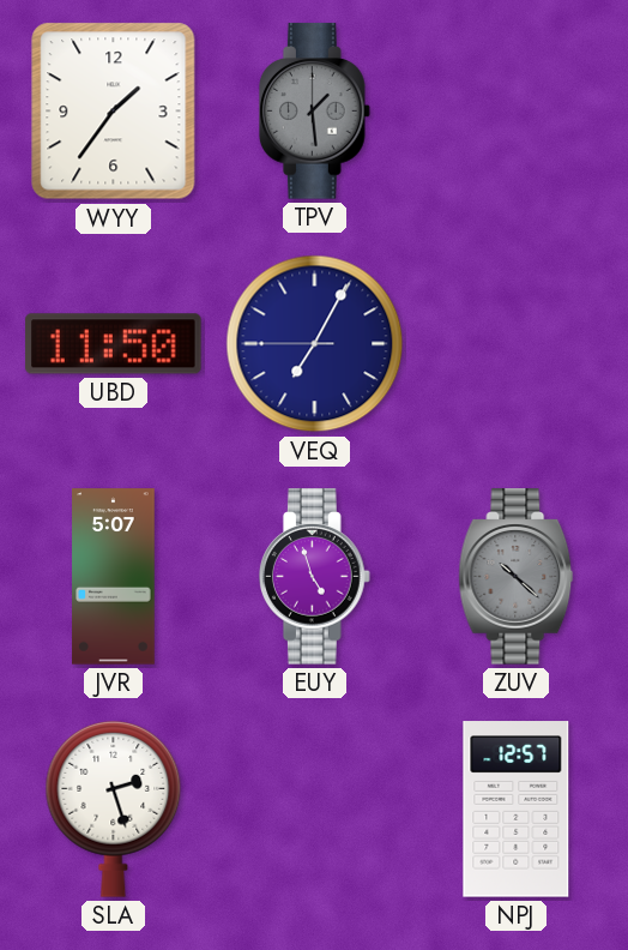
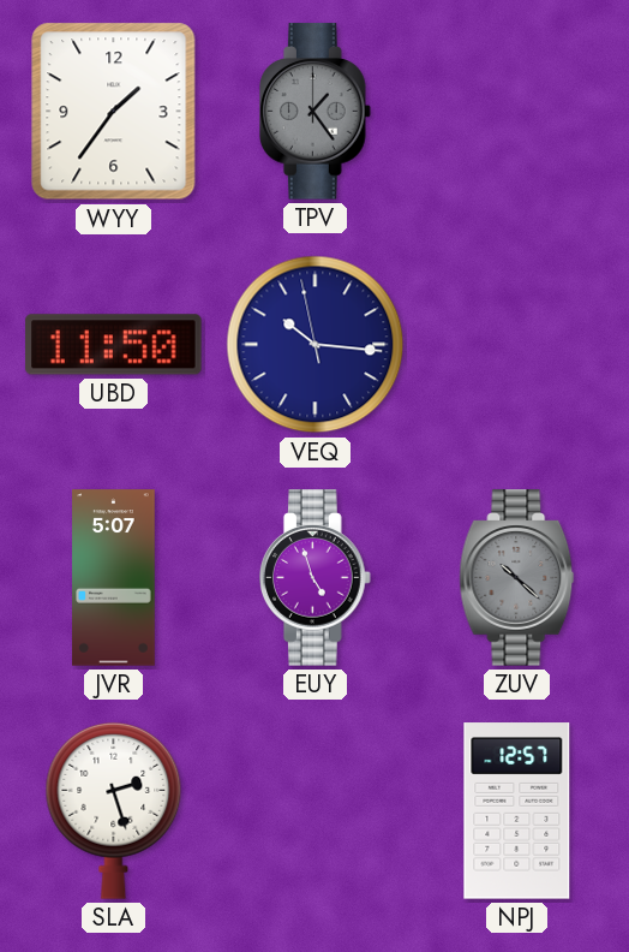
TPV: 1:29 -> 1:24 (316, 112)
VEQ: 7:04 -> 10:15 (316, 345)
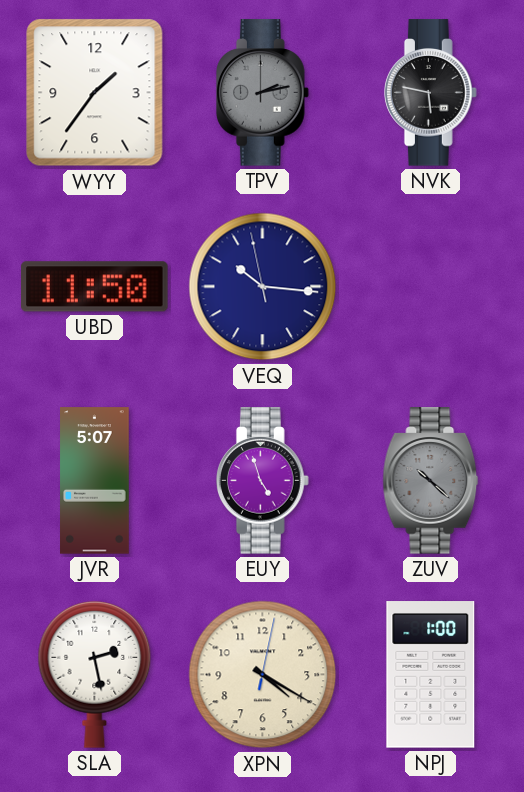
TPV: 1:24 -> 2:13 (263, 93)
NVK: none -> 5:47 (431, 93)
SLA: 2:27 -> 2:28 (95, 674)
XPN: none -> 4:20 (263, 675)
NPJ: 12:57 -> 1:00 (431, 675)
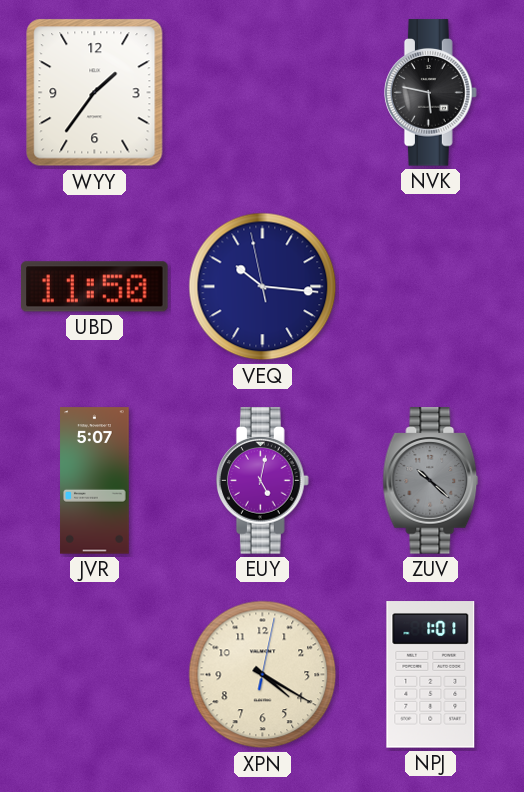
TPV: 2:13 -> none (263, 93)
EUY: 4:57 -> 5:02 (263, 481)
SLA: 2:28 -> none (95, 674)
NPJ: 1:00 -> 1:01 (431, 675)
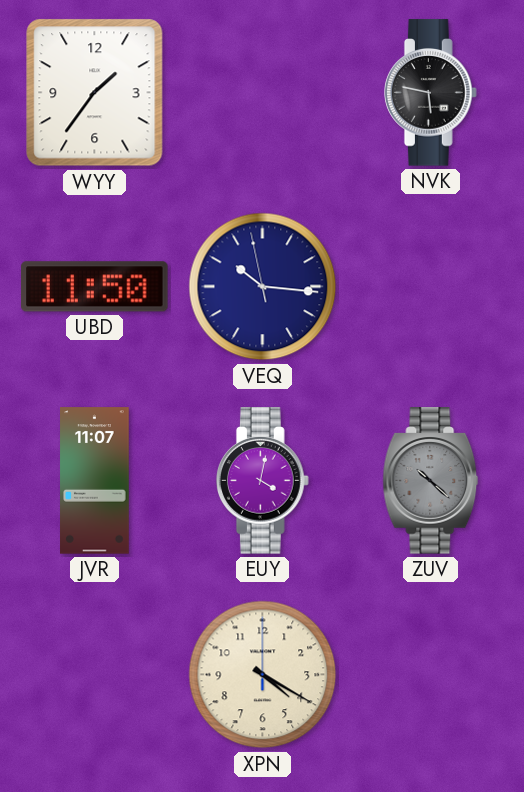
JVR: 5:07 -> 11:07 (95, 481)
EUY: 5:02 -> 4:02 (263, 481)
XPN: 4:20:02 -> 4:20:00 (263, 675)
NPJ: 1:01 -> none (431, 675)
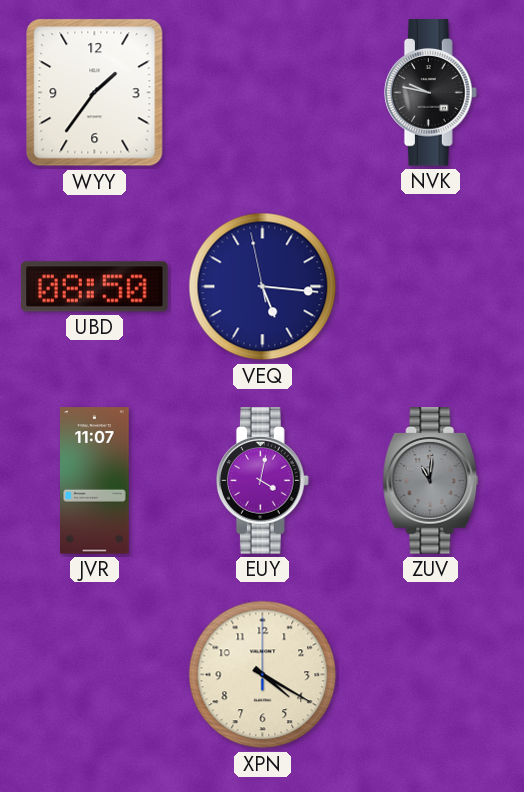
NVK: 5:47 -> 9:47 (431, 93)
UBD: 11:50 -> 08:50 (95, 287)
VEQ: 10:15 -> 5:15 (263, 287)
ZUV: 10:22 -> 11:01 (431, 481)
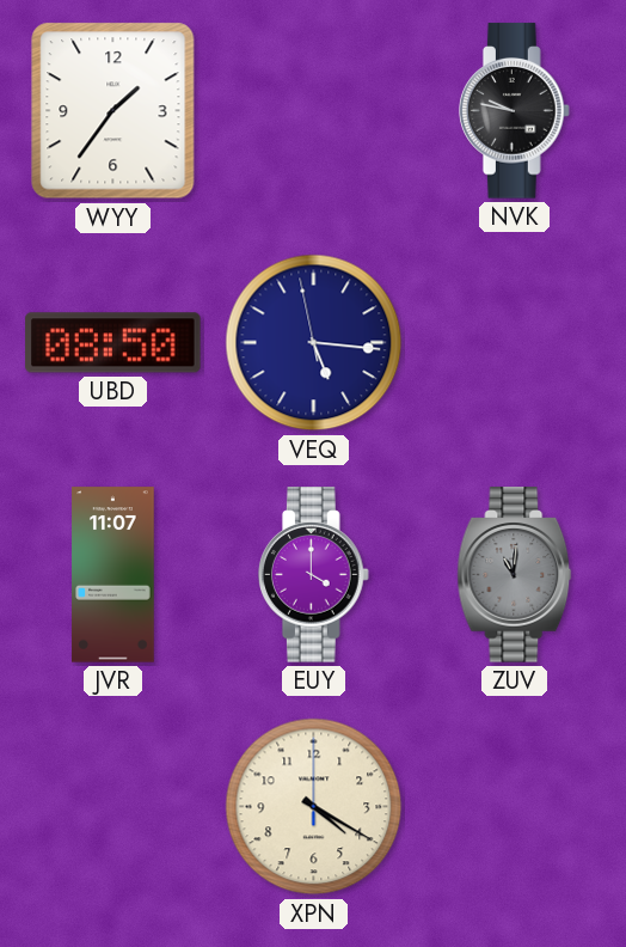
EUY: 4:02 -> 4:00 (314, 575)
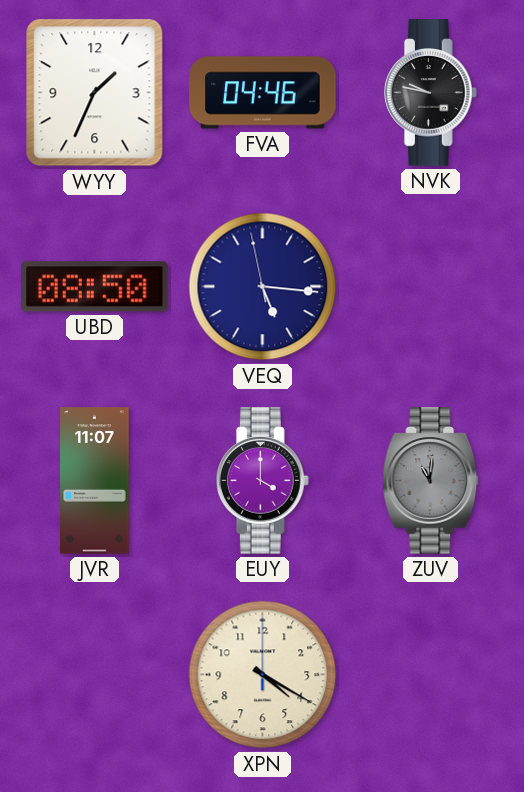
WYY: 1:36 -> 1:34 (95, 93)
FVA: none -> 04:46 (263, 93)
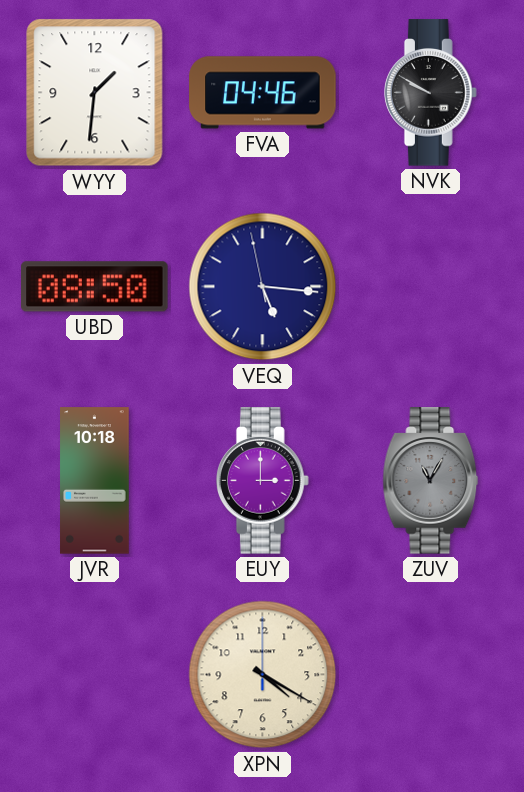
WYY: 1:34 -> 1:31 (95, 93)
NVK: 9:47 -> 9:50 (431, 93)
JVR: 11:07 -> 10:18 (95, 481)
EUY: 4:00 -> 3:00 (263, 481)
ZUV: 11:01 -> 11:05 (431, 481)
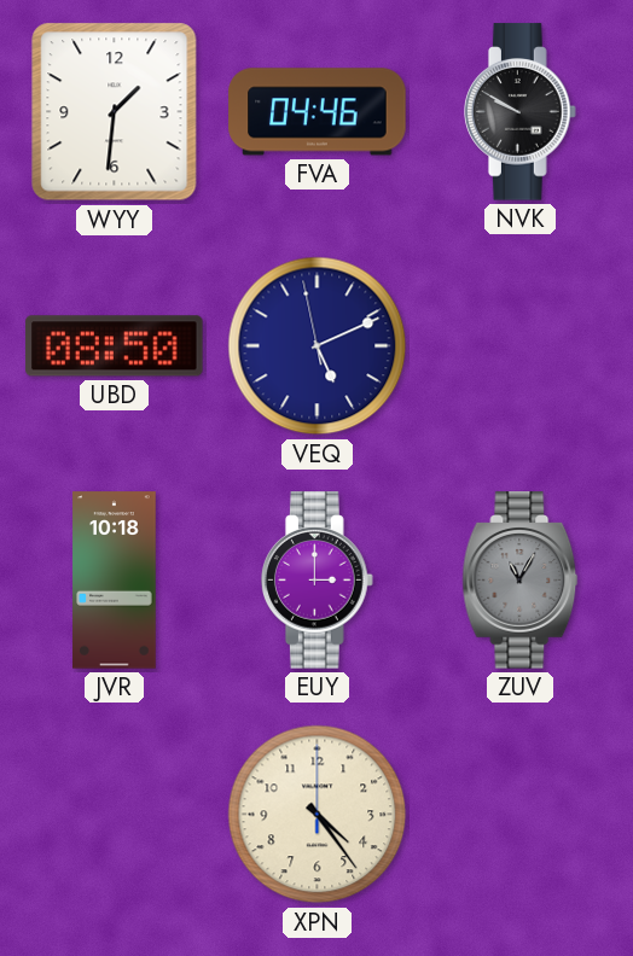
VEQ: 5:15 -> 5:10 (318, 346)
XPN: 4:20 -> 4:24 (318, 815)
